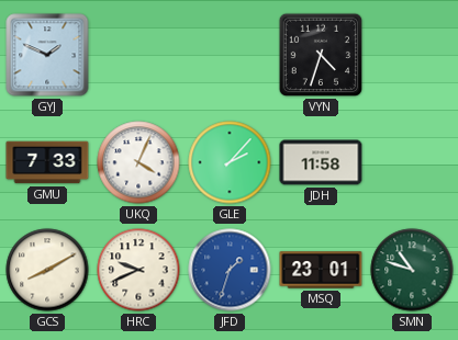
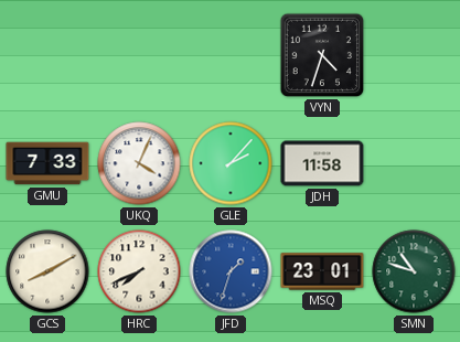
GYJ: 1:49 -> none (47, 55)
HRC: 9:41 -> 7:41 (139, 271)
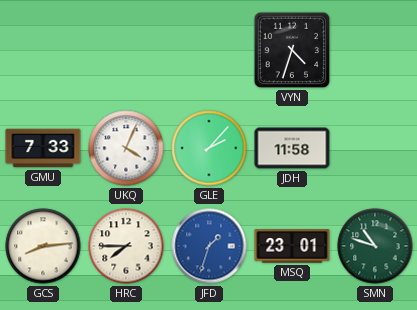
GCS: 8:10 -> 8:14 (43, 246)
HRC: 7:41 -> 7:45 (126, 246)
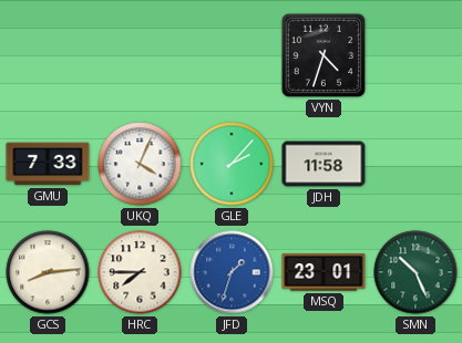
SMN: 10:48 -> 10:26 (415, 272)
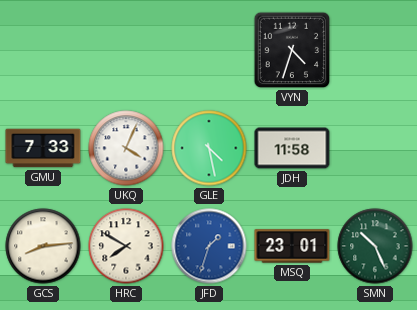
GLE: 2:07 -> 4:28 (209, 148)
HRC: 7:45 -> 7:50 (126, 246)
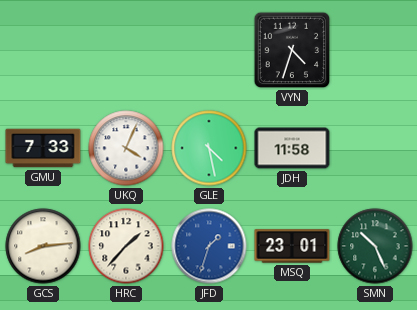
HRC: 7:50 -> 1:37 (126, 246)
